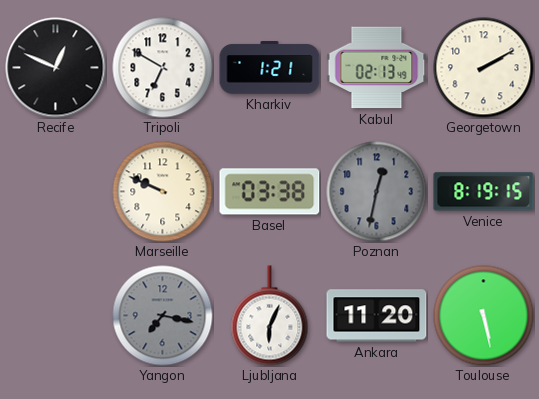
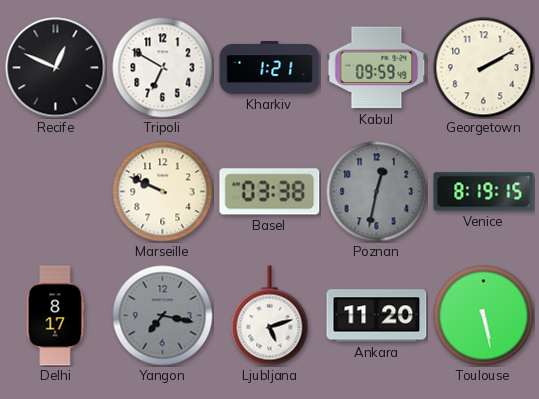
Kabul: 02:13 -> 09:59 (377, 68)
Delhi: none -> 8:17 (55, 316)
Ljubljana: 6:04 -> 5:12 (270, 316)
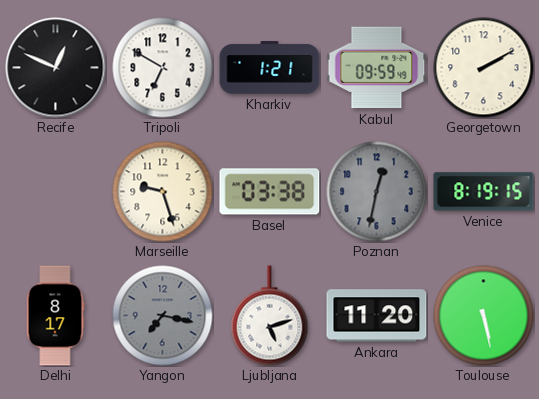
Marseille: 9:49 -> 9:27 (163, 192)
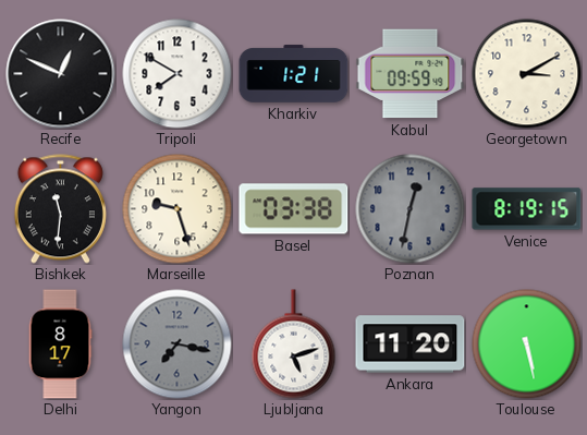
Tripoli: 6:50 -> 7:50 (178, 74)
Georgetown: 2:10 -> 3:10 (527, 74)
Bishkek: none -> 11:31 (60, 209)
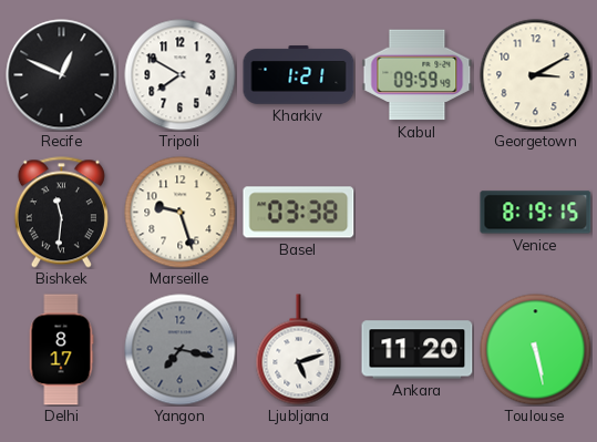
Poznan: 12:32 -> none (411, 209)
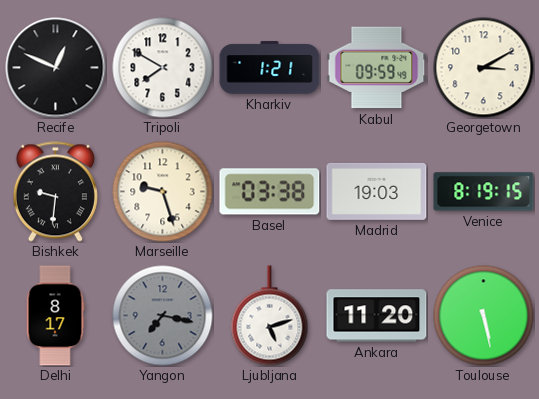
Bishkek: 11:31 -> 9:31 (55, 192)
Madrid: none -> 19:03 (377, 191)
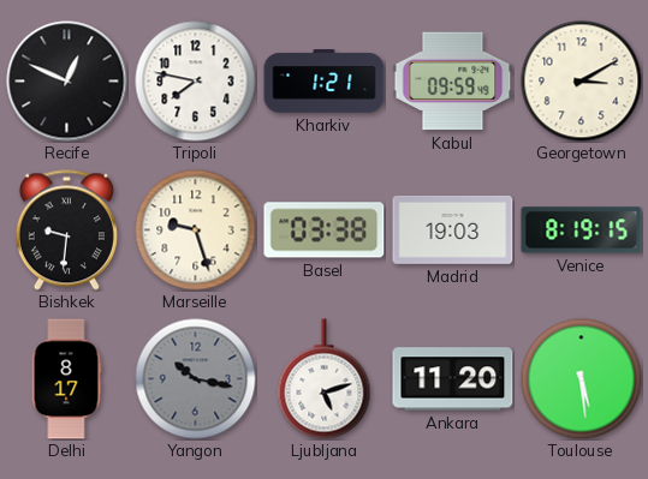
Tripoli: 7:50 -> 7:47 (196, 82)
Yangon: 7:17 -> 10:17 (196, 379)
Toulouse: 5:28 -> 5:29 (582, 379)
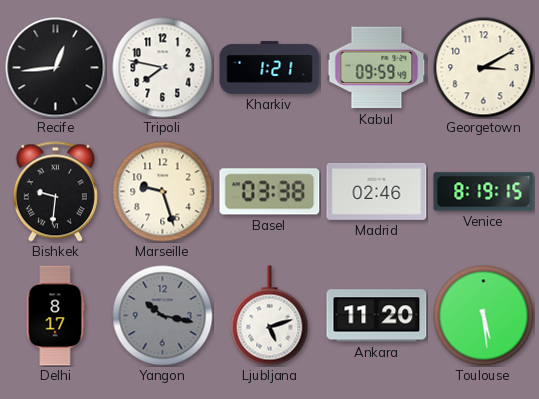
Recife: 12:49 -> 12:44 (56, 68)
Madrid: 19:03 -> 02:46 (377, 191)
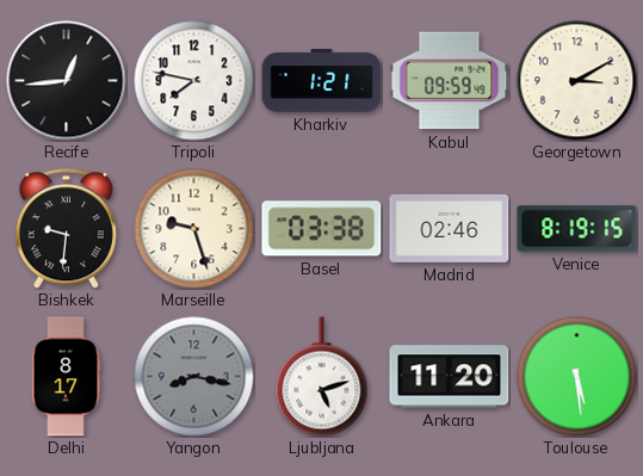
Yangon: 10:17 -> 8:17 (194, 377)
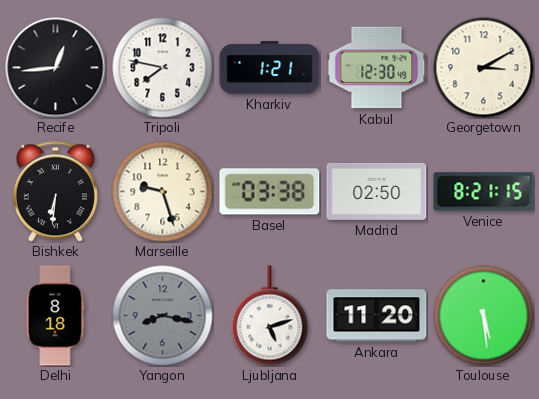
Kabul: 09:59 -> 12:30 (377, 68)
Bishkek: 9:31 -> 6:31 (55, 192)
Madrid: 02:46 -> 02:50 (377, 191)
Venice: 8:19 -> 8:21 (484, 192)
Delhi: 8:17 -> 8:18 (55, 316)
